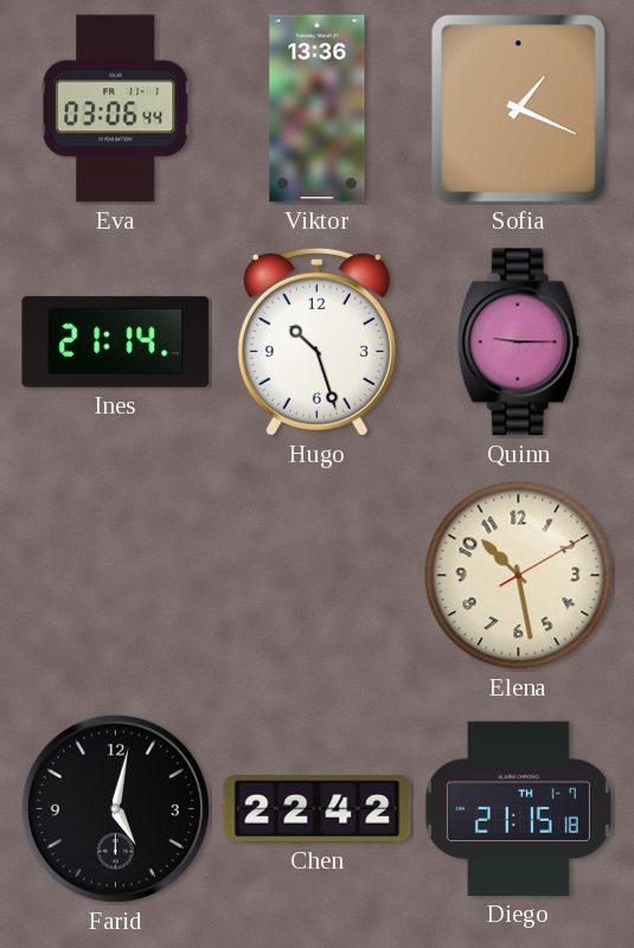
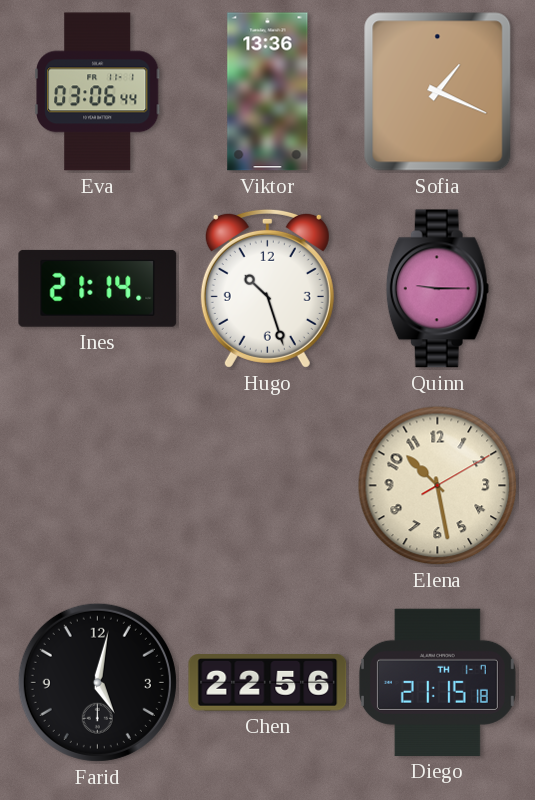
Chen: 22:42 -> 22:56 (268, 683)
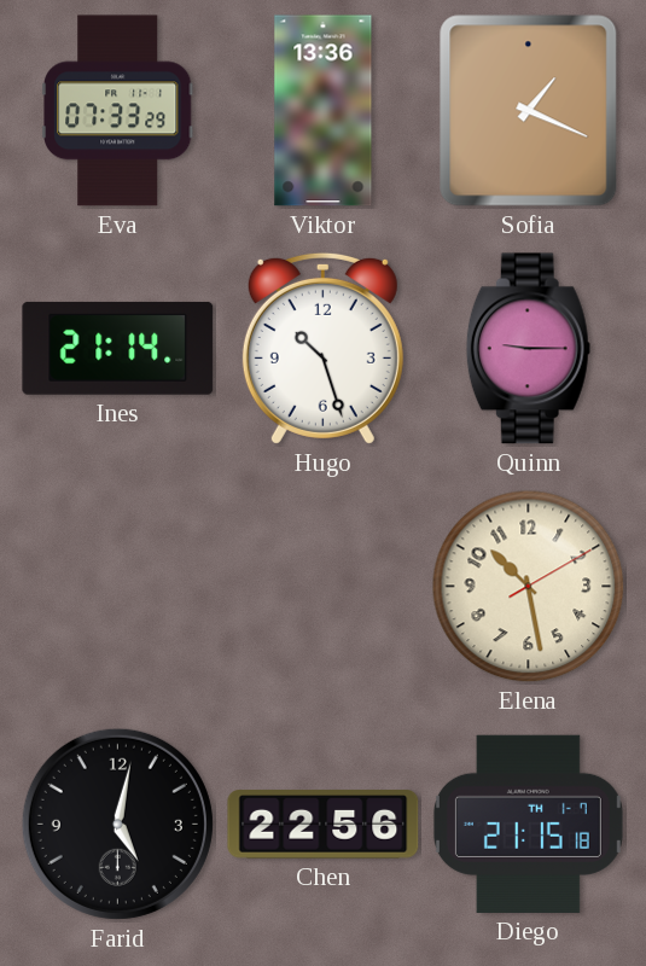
Eva: 03:06 -> 07:33 (118, 111)
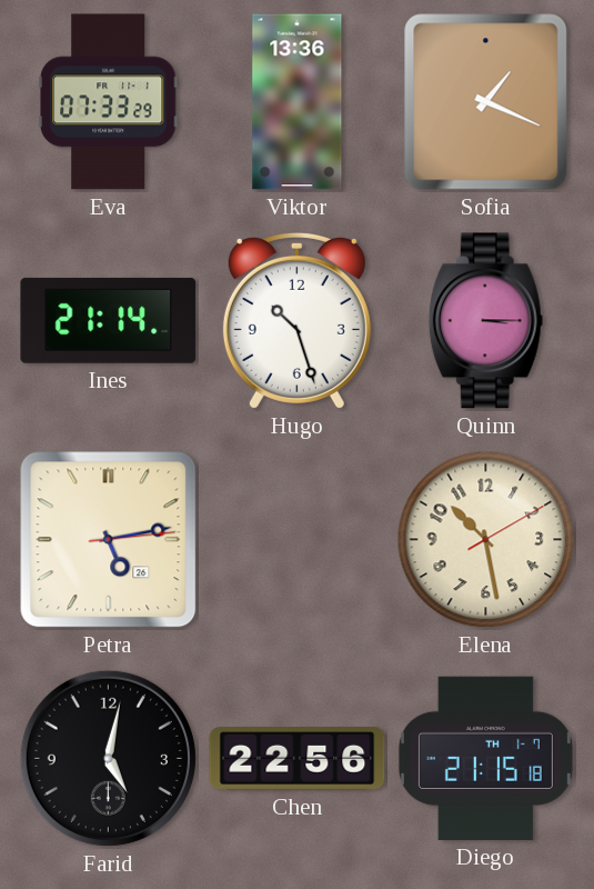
Quinn: 9:15 -> 3:15 (485, 321)
Petra: none -> 5:13 (109, 540)
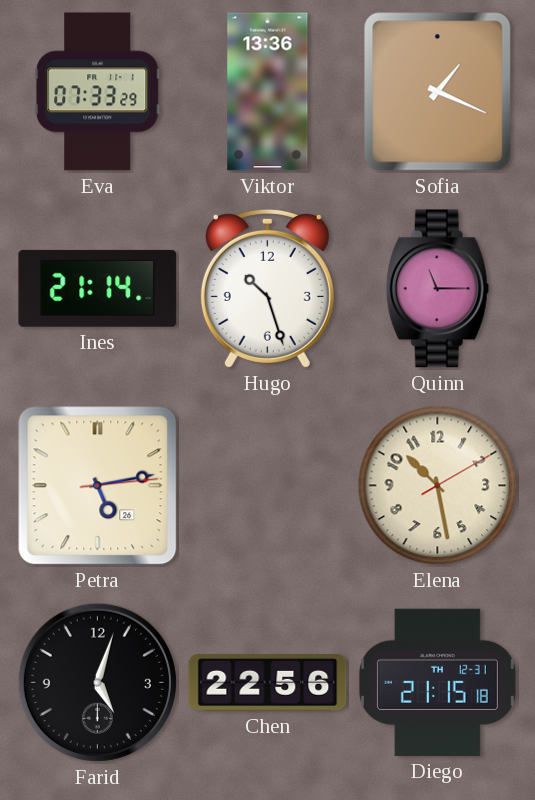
Quinn: 3:15 -> 11:15 (437, 289)
Farid: 5:02 -> 5:03 (97, 682)
Diego date: TH 1-7 -> TH 12-31 (437, 682)
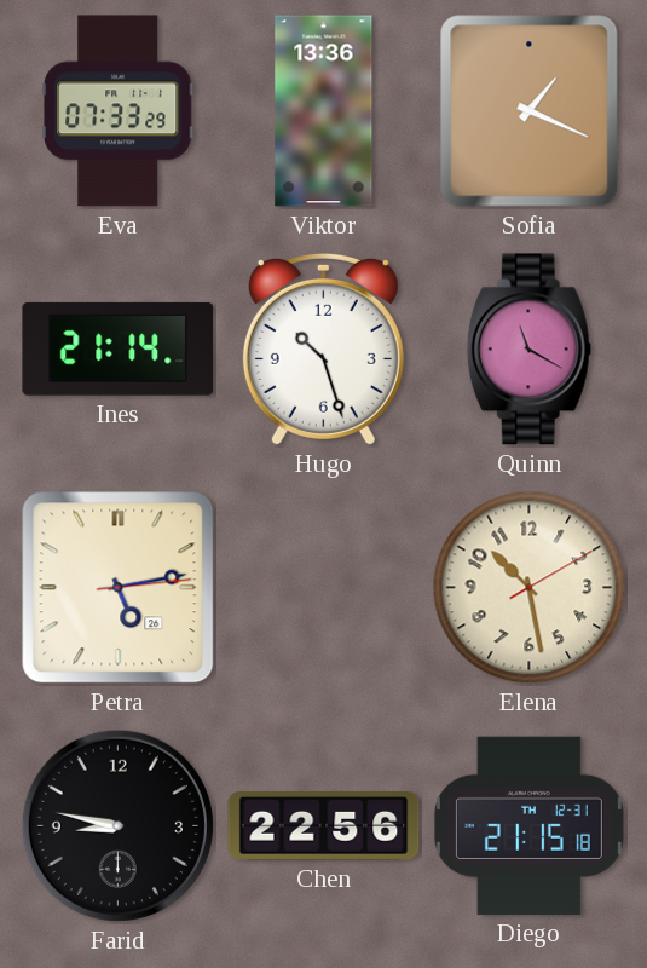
Quinn: 11:15 -> 11:20 (528, 350)
Farid: 5:03 -> 8:47 (117, 825)
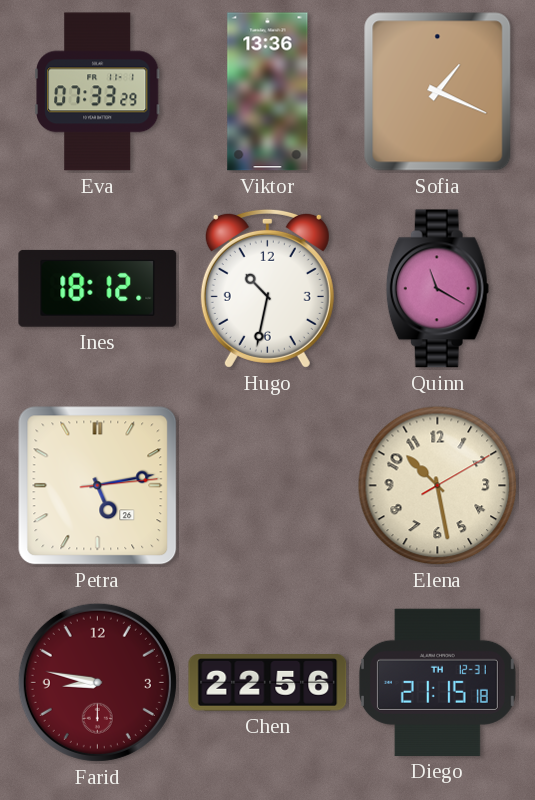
Ines: 21:14 -> 18:12 (98, 288)
Hugo: 10:27 -> 10:32 (267, 288)
Farid dial: black -> burgundy (97, 682)
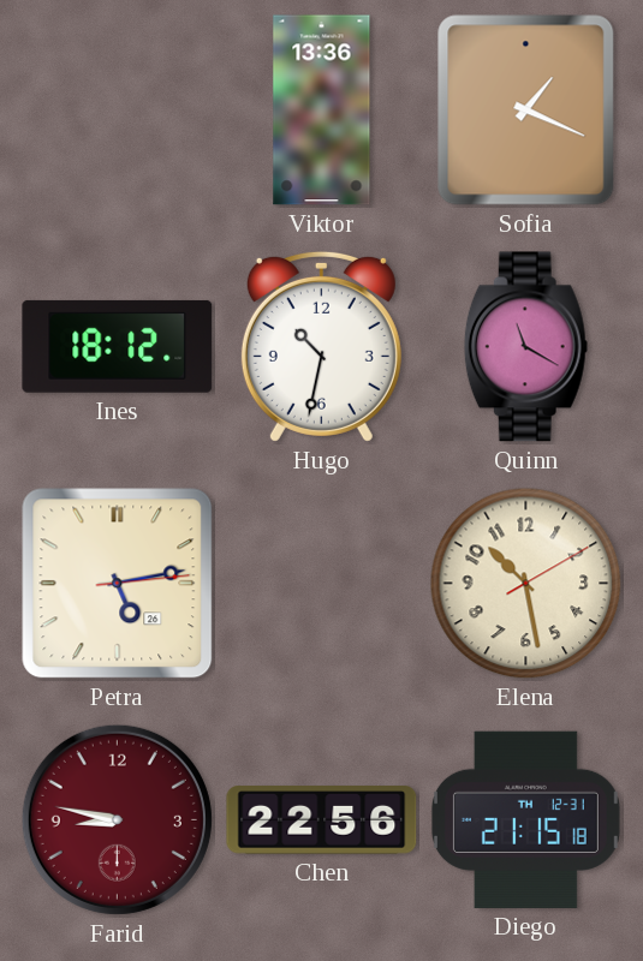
Eva: 07:33 -> none (98, 92)
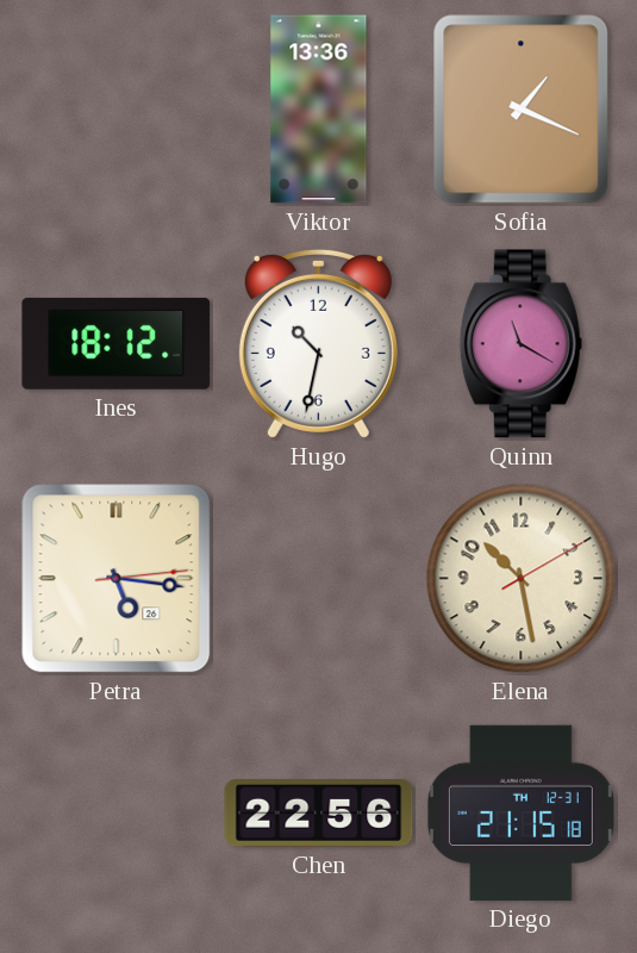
Petra: 5:13 -> 5:16 (117, 579)
Farid: 8:47 -> none (117, 819)
